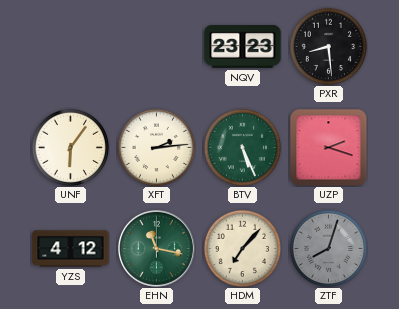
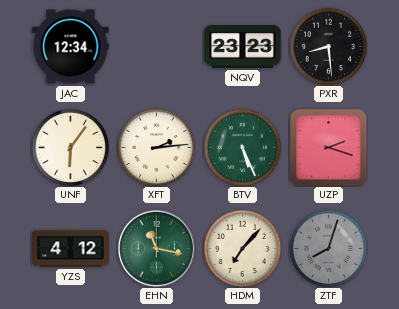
JAC: none -> 12:34 (71, 47)
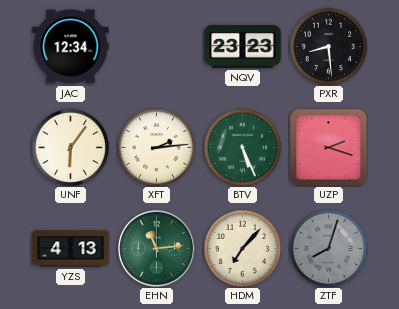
YZS: 4:12 -> 4:13 (71, 249)
EHN: 11:17 -> 11:14 (156, 248)
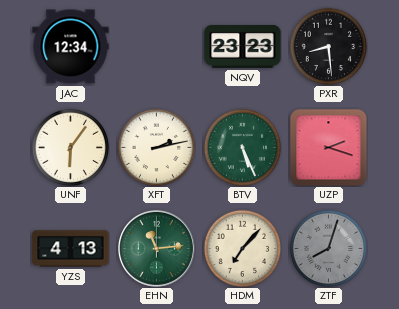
XFT: 2:14 -> 2:13 (156, 147)
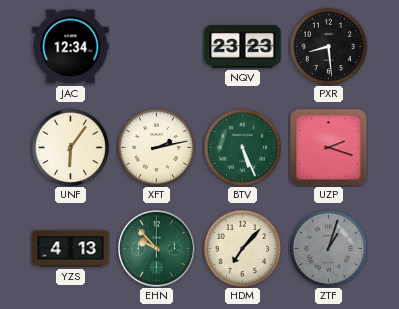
EHN: 11:14 -> 9:53 (156, 248)
ZTF: 8:03 -> 1:03 (328, 248)
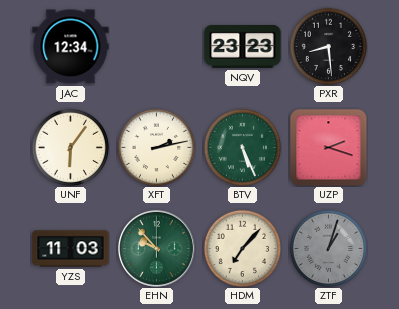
YZS: 4:13 -> 11:03 (71, 249)
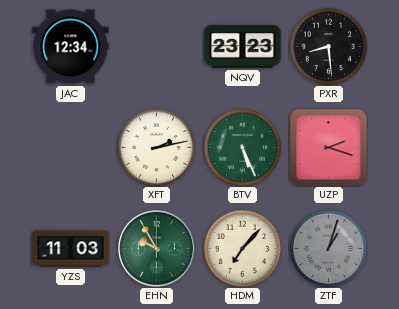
UNF: 6:06 -> none (70, 147)
EHN: 9:53 -> 9:55 (156, 248)
